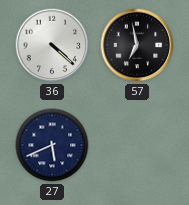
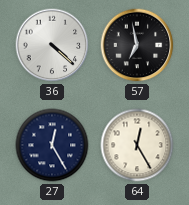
27: 5:41 -> 12:25 (52, 145)
64: none -> 12:25 (137, 145)
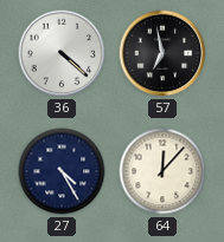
27: 12:25 -> 4:25 (62, 171)
64: 12:25 -> 12:07 (162, 171)
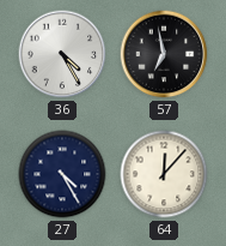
36: 4:22 -> 4:25 (62, 54)
